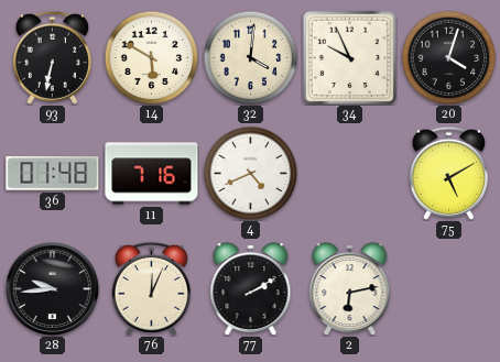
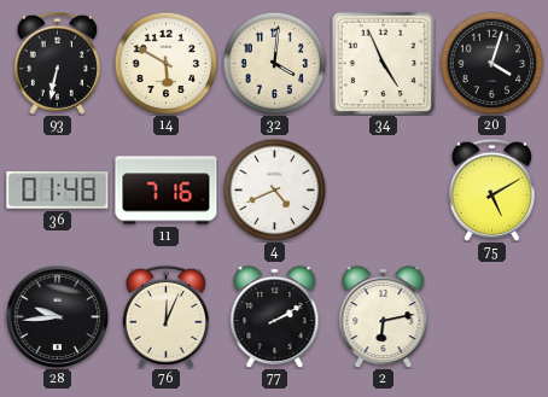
34: 9:56 -> 4:56 (383, 63)
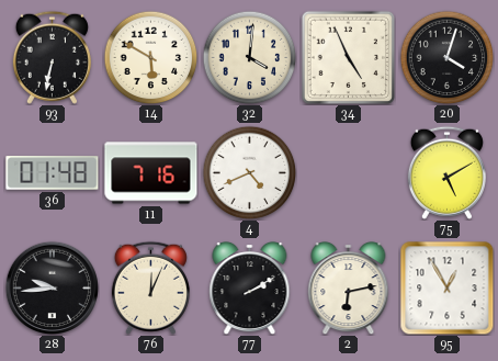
95: none -> 12:55 (448, 289)
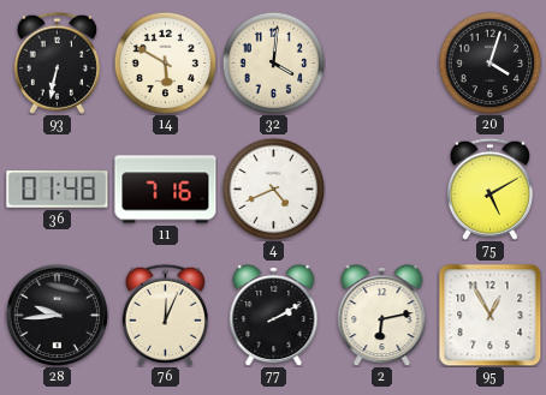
34: 4:56 -> none (348, 57)
